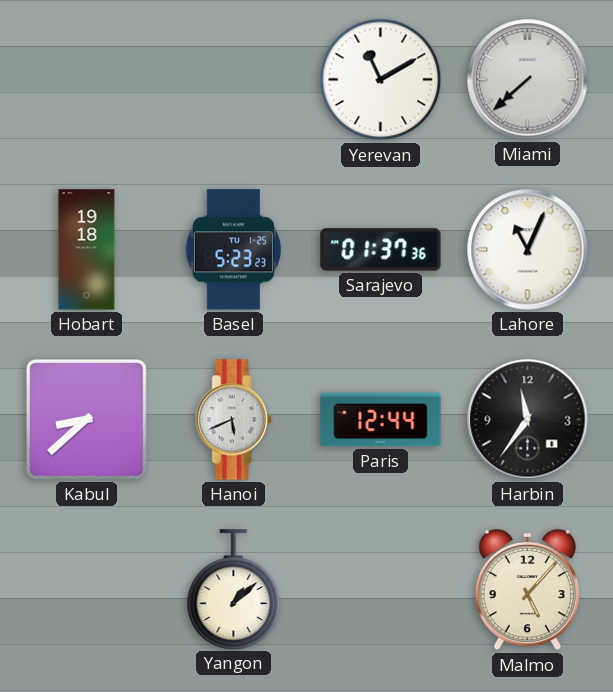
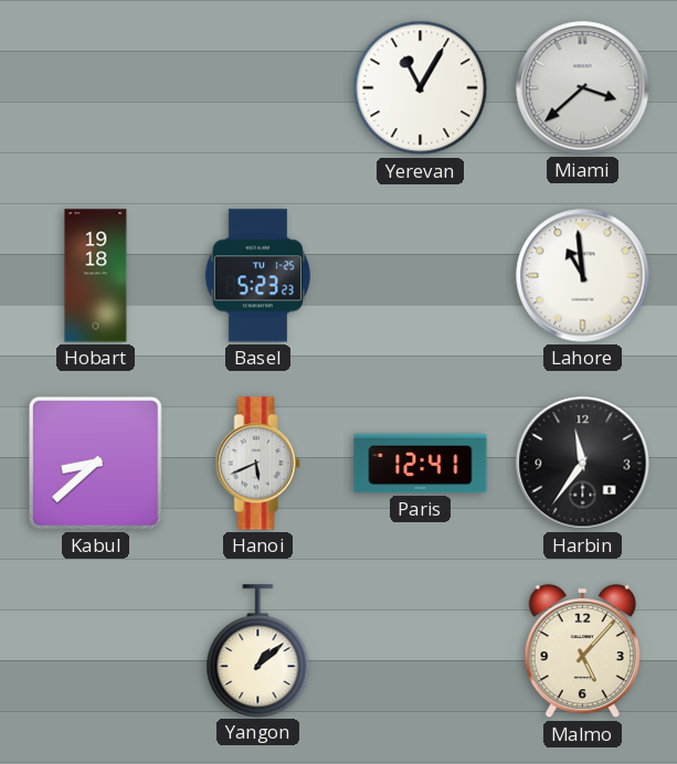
Yerevan: 11:10 -> 11:05 (421, 88)
Miami: 7:38 -> 3:38 (583, 88)
Sarajevo: 01:37 -> none (381, 250)
Lahore: 11:04 -> 10:59 (583, 276)
Paris: 12:44 -> 12:41 (421, 464)
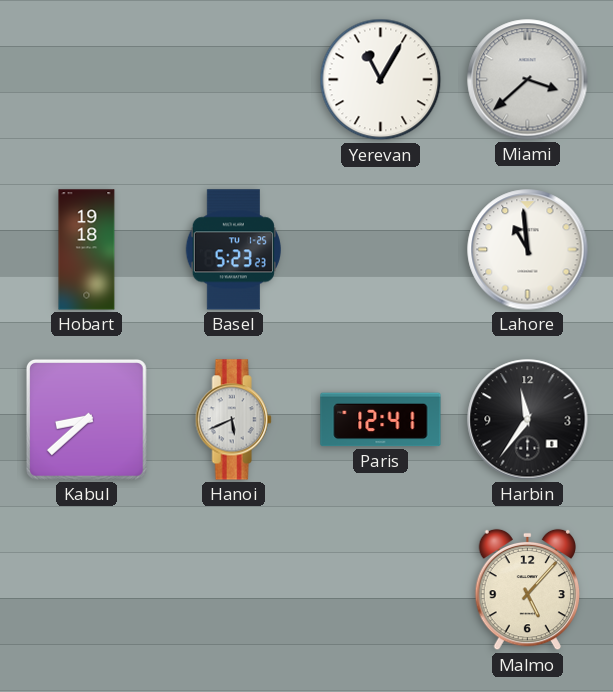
Yangon: 1:08 -> none (258, 650)
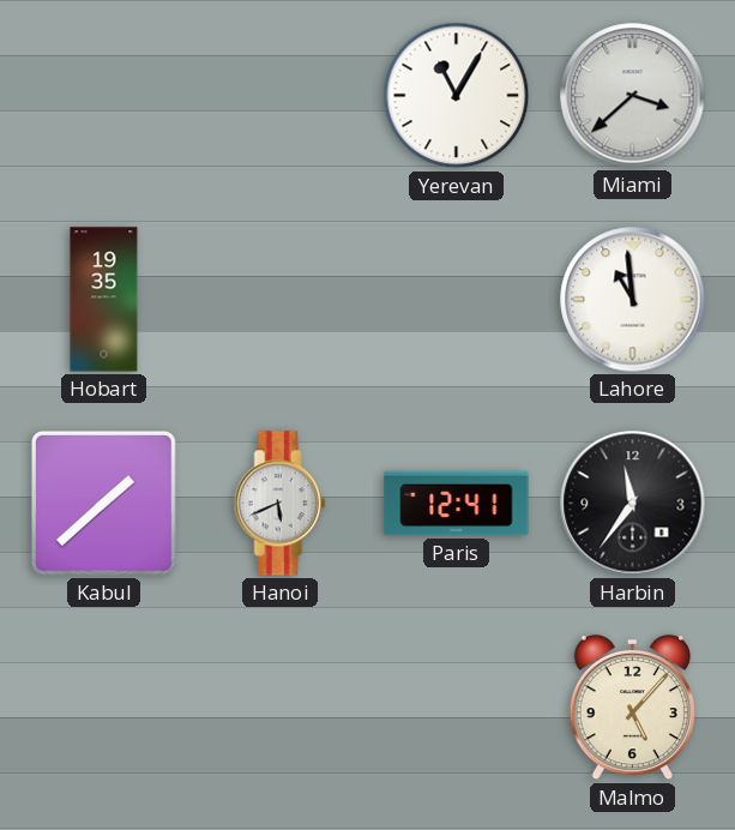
Hobart: 19:18 -> 19:35 (104, 300)
Basel: 5:23 -> none (233, 250)
Kabul: 8:38 -> 1:38 (103, 503)
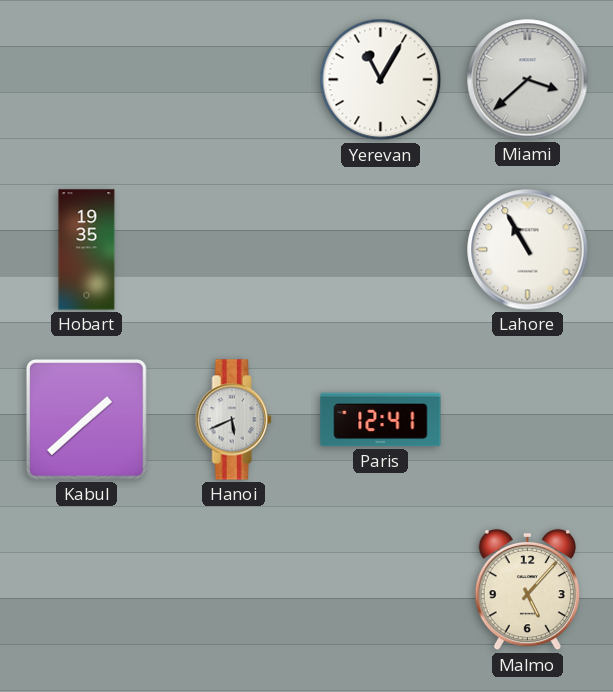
Lahore: 10:59 -> 10:55 (528, 250)
Harbin: 11:36 -> none (633, 504)
